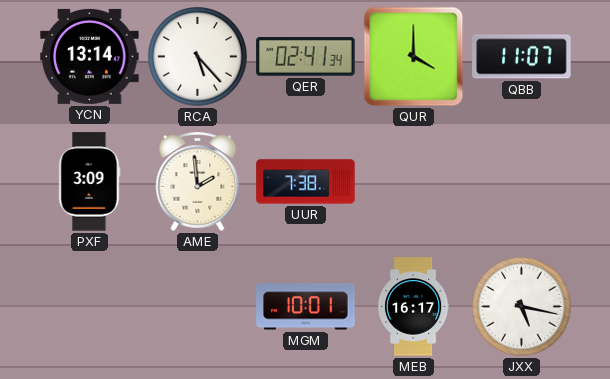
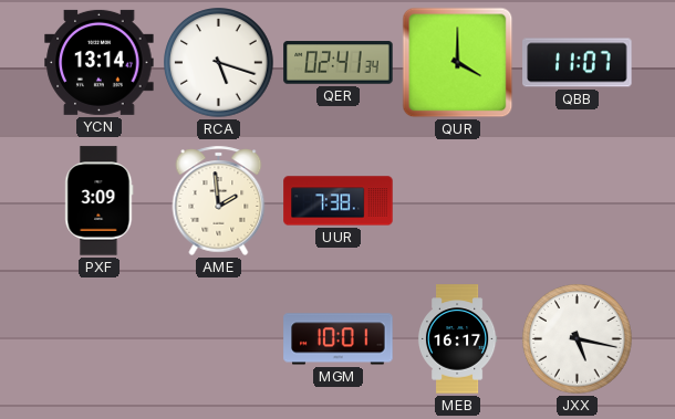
RCA: 5:23 -> 5:18 (219, 63)
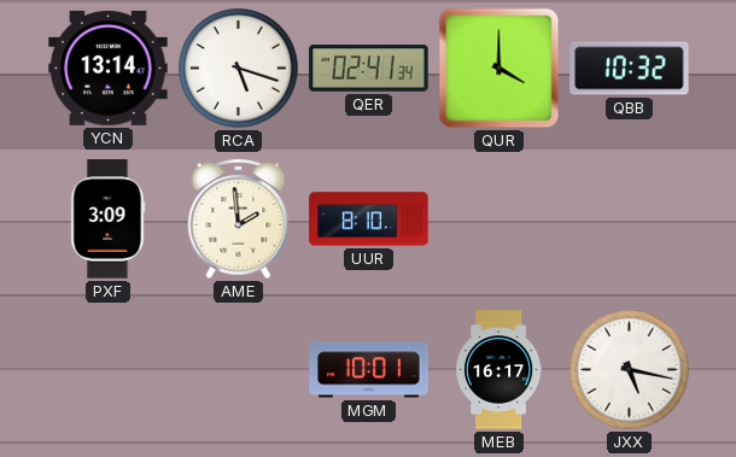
QBB: 11:07 -> 10:32 (630, 69)
UUR: 7:38 -> 8:10 (369, 219)
